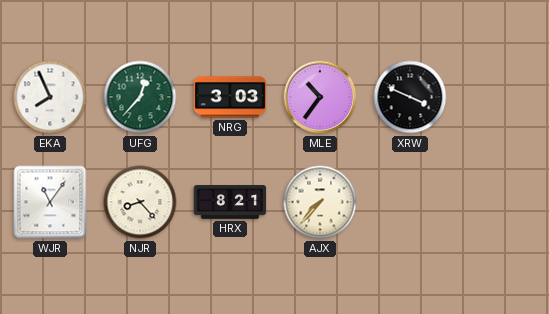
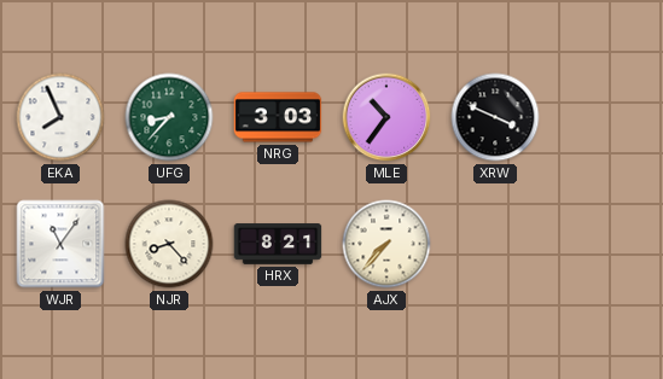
UFG: 12:37 -> 8:37 (169, 117)
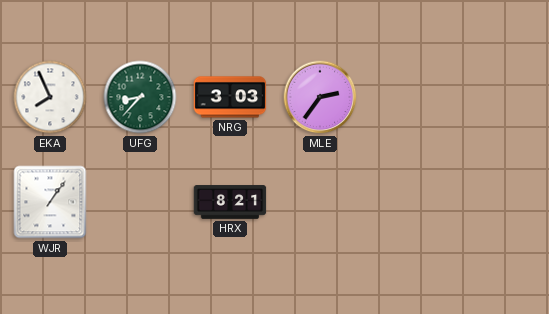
MLE: 10:36 -> 2:36 (320, 97)
XRW: 3:49 -> none (495, 117)
WJR: 11:06 -> 1:06 (50, 202)
NJR: 8:23 -> none (169, 244)
AJX: 7:37 -> none (386, 244)
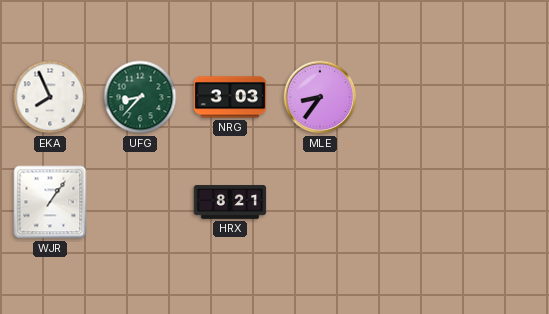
MLE: 2:36 -> 8:36 (320, 97)
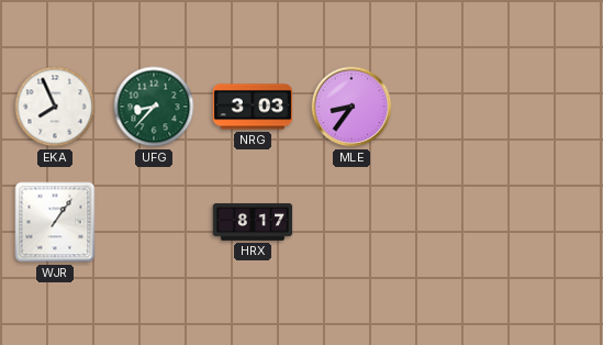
HRX: 8:21 -> 8:17 (253, 222)
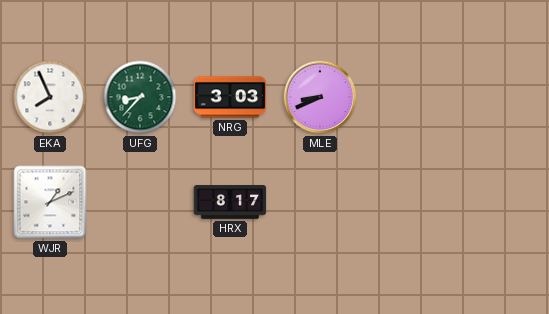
MLE: 8:36 -> 8:41 (320, 97)
WJR: 1:06 -> 1:11 (50, 202)
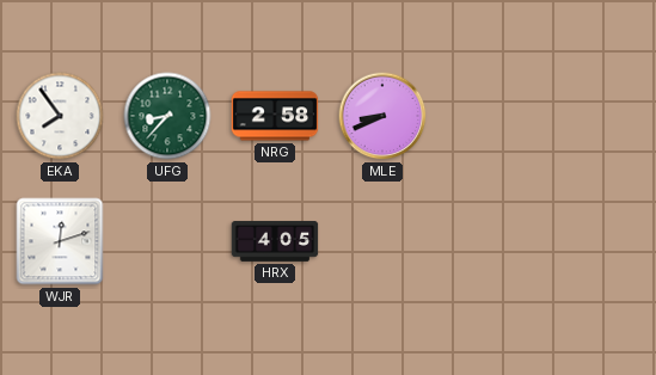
EKA: 7:56 -> 7:54 (60, 116)
NRG: 3:03 -> 2:58 (275, 116)
WJR: 1:11 -> 12:12 (60, 241)
HRX: 8:17 -> 4:05 (275, 241)
